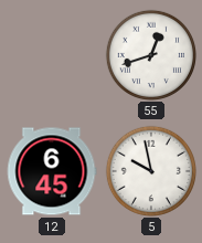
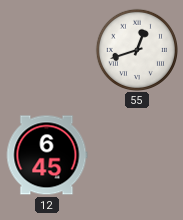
5: 9:58 -> none (150, 170)
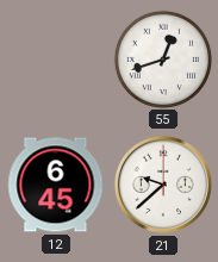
21: none -> 9:38 (163, 185)
